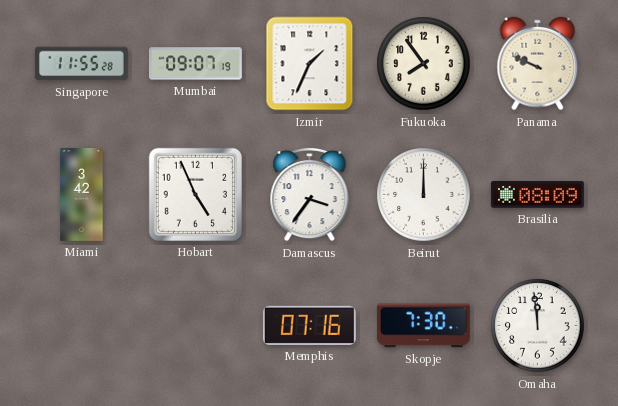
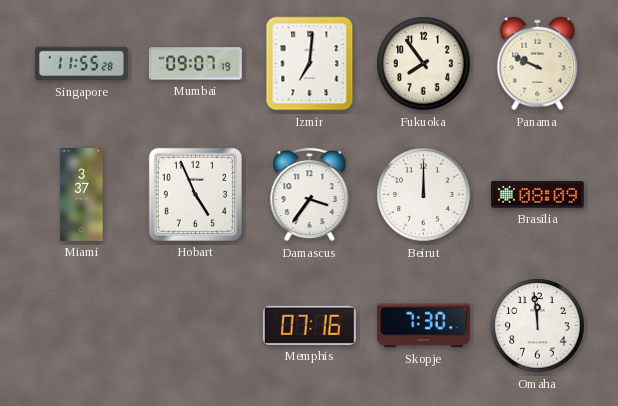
Izmir: 1:34 -> 7:01 (310, 64)
Miami: 3:42 -> 3:37 (82, 195)
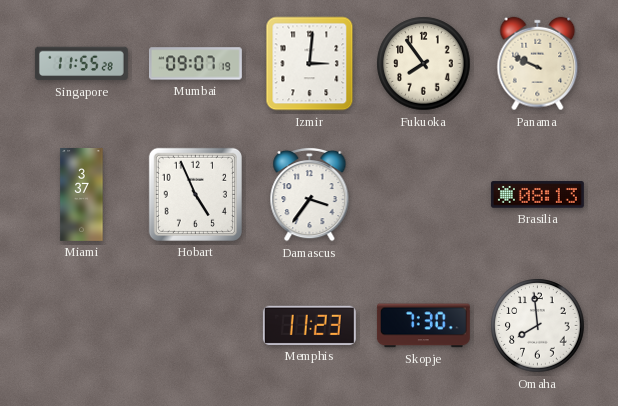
Izmir: 7:01 -> 3:01 (310, 64)
Beirut: 12:00 -> none (424, 195)
Brasilia: 08:09 -> 08:13 (537, 195)
Memphis: 07:16 -> 11:23 (309, 325)
Omaha: 11:59 -> 7:59 (538, 326)
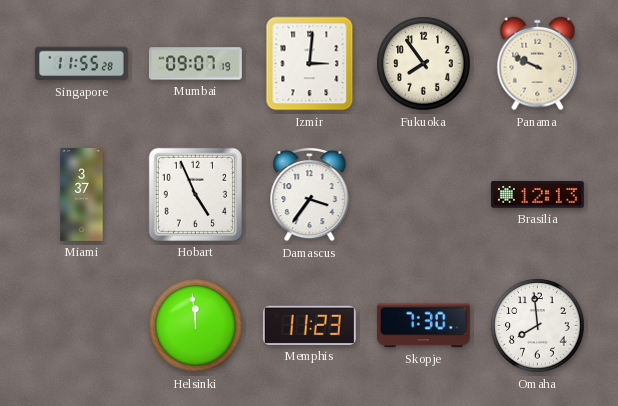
Brasilia: 08:13 -> 12:13 (537, 195)
Helsinki: none -> 11:59 (196, 326)
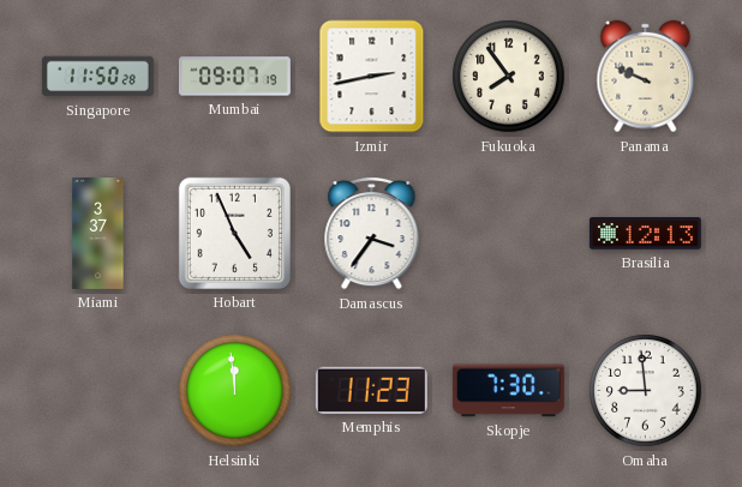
Singapore: 11:55 -> 11:50 (97, 77)
Izmir: 3:01 -> 2:43 (372, 77)
Omaha: 7:59 -> 8:59 (646, 391)
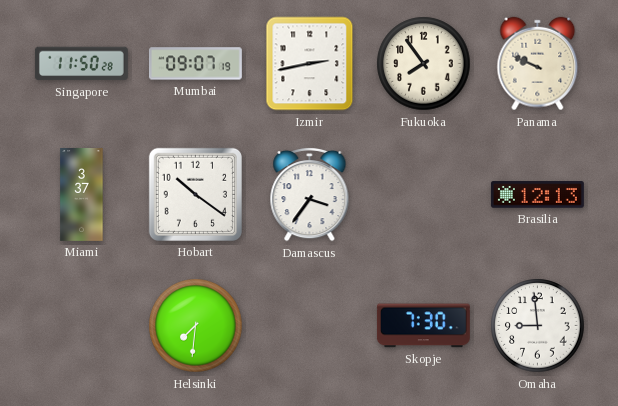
Hobart: 4:56 -> 10:21 (195, 194)
Helsinki: 11:59 -> 7:31 (196, 326)
Memphis: 11:23 -> none (371, 390)
